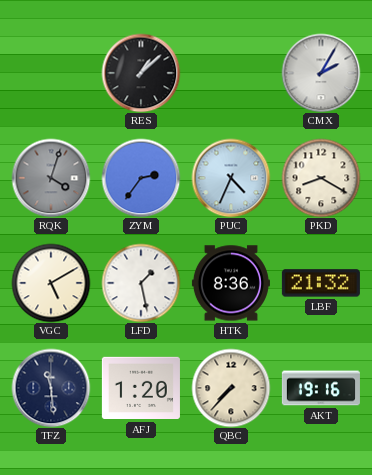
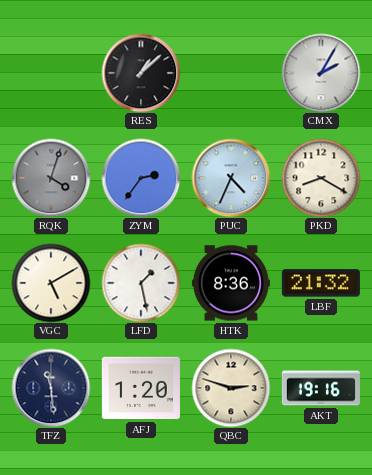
QBC: 7:37 -> 2:48 (231, 388)
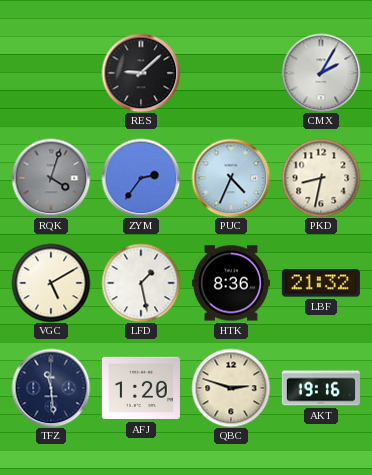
RES: 1:08 -> 9:08 (141, 73)
PKD: 8:20 -> 8:32 (321, 178)
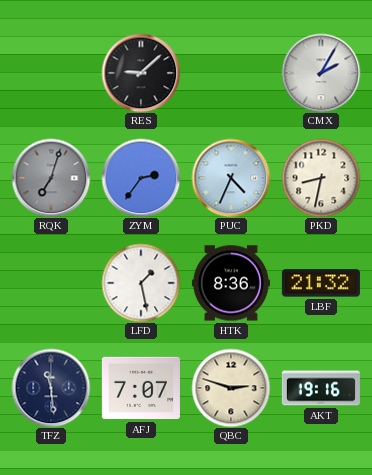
RQK: 4:03 -> 7:03 (51, 178)
VGC: 5:10 -> none (51, 283)
AFJ: 1:20 -> 7:07 (141, 388)
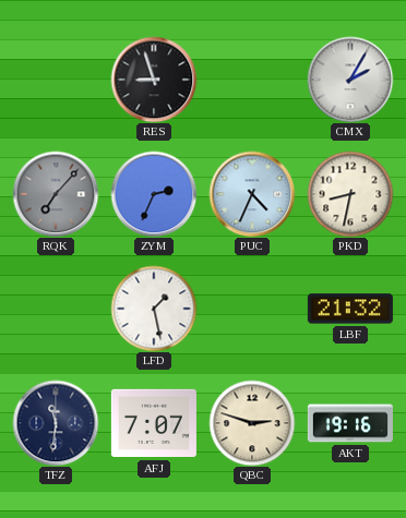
RES: 9:08 -> 8:57 (154, 80)
RQK: 7:03 -> 7:07 (56, 194)
ZYM: 2:36 -> 2:34 (154, 194)
HTK: 8:36 -> none (231, 283)
TFZ: 11:29 -> 11:31 (56, 423)
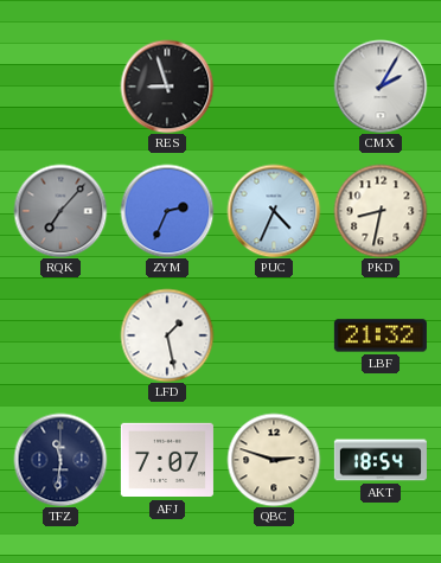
AKT: 19:16 -> 18:54 (381, 460)
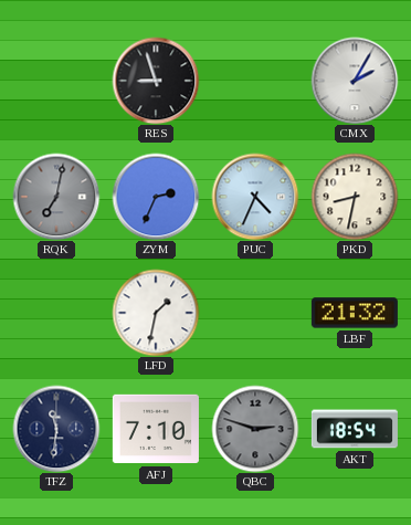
RQK: 7:07 -> 7:02 (56, 197)
LFD: 1:28 -> 1:32 (156, 313)
AFJ: 7:07 -> 7:10 (156, 429)
QBC dial: cream -> grey (255, 429)
